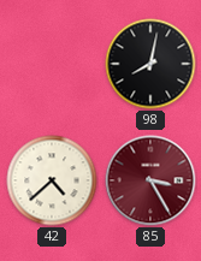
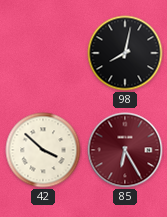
42: 4:38 -> 3:52 (43, 150)
85: 3:25 -> 6:25 (125, 150)
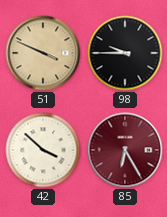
51: none -> 3:49 (43, 53)
98: 8:02 -> 9:45 (125, 53)
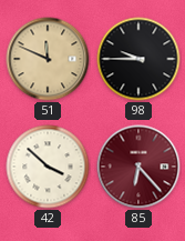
51: 3:49 -> 11:49 (48, 59)
85: 6:25 -> 6:23 (138, 167)
